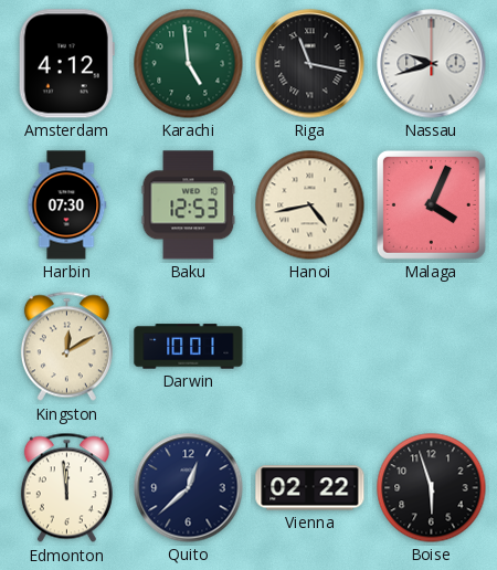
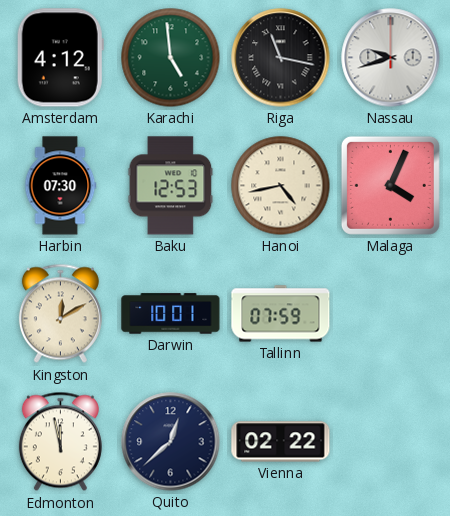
Tallinn: none -> 07:59 (281, 314)
Edmonton: 11:59 -> 11:58 (60, 442)
Boise: 5:57 -> none (432, 488)
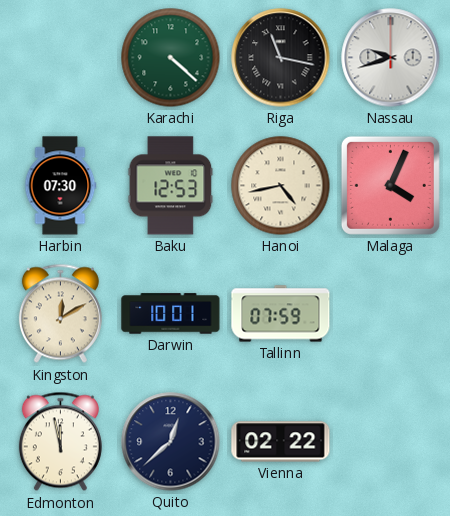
Amsterdam: 4:12 -> none (60, 58)
Karachi: 4:59 -> 4:22 (171, 58)
